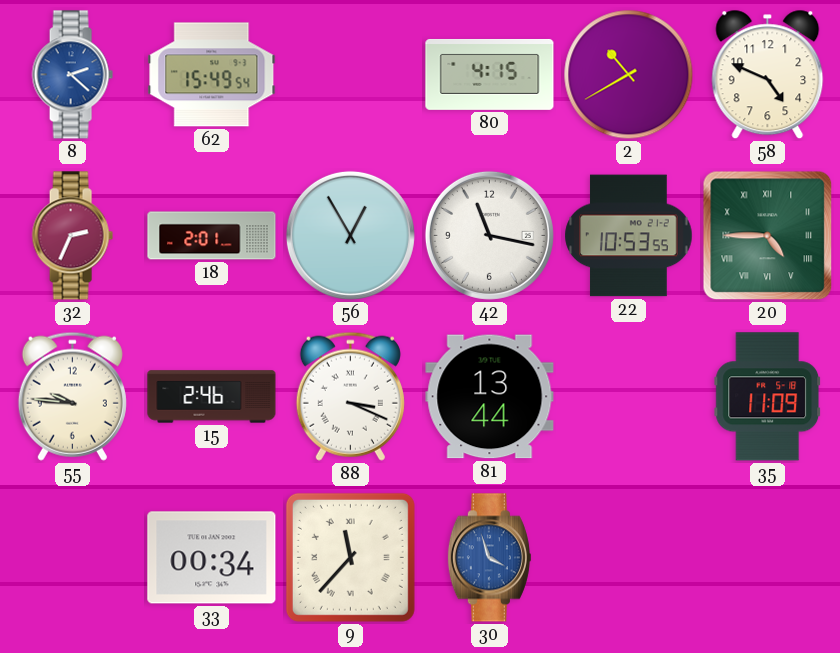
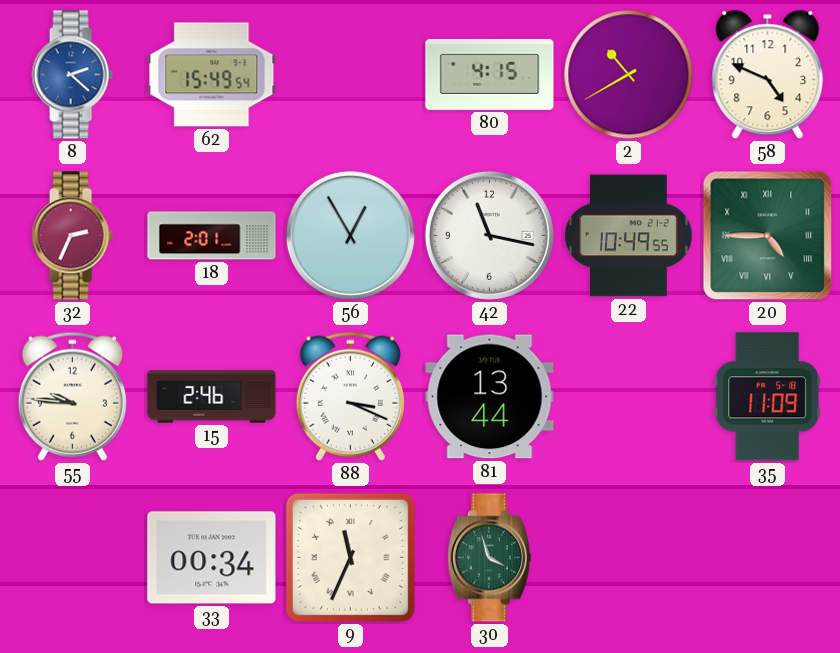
22: 10:53 -> 10:49 (629, 236)
9: 11:37 -> 11:34 (350, 557)
30 dial: blue -> green (489, 558)
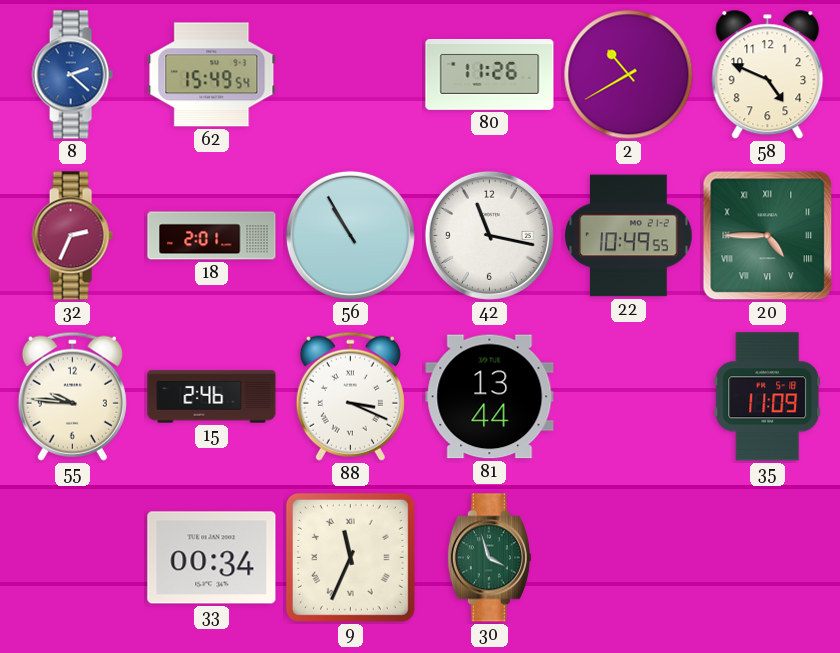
80: 4:15 -> 11:26 (490, 74)
56: 12:55 -> 10:55 (350, 235)
